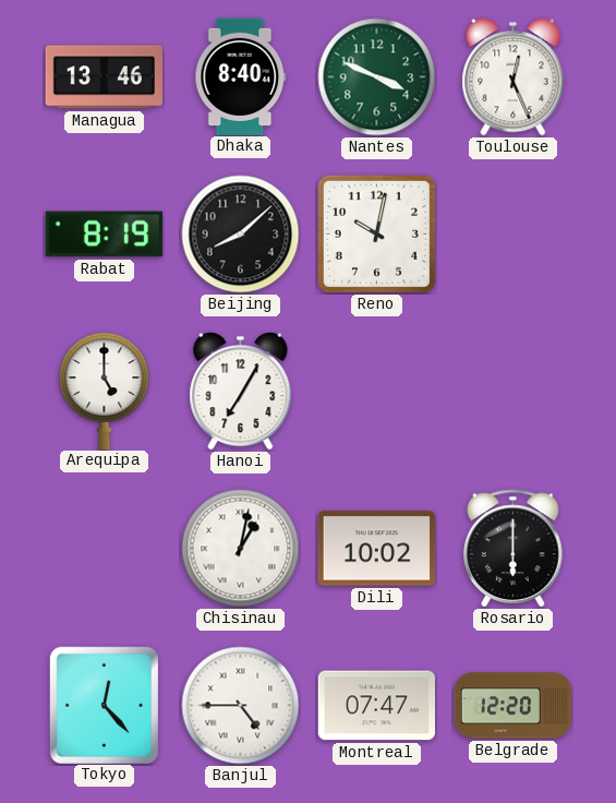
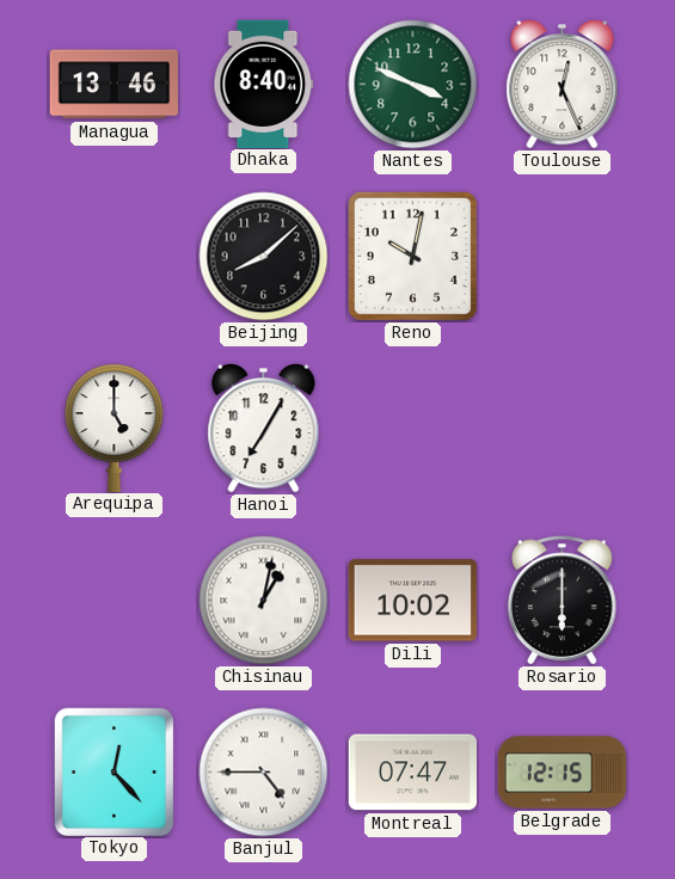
Rabat: 8:19 -> none (104, 235)
Belgrade: 12:20 -> 12:15 (563, 773)
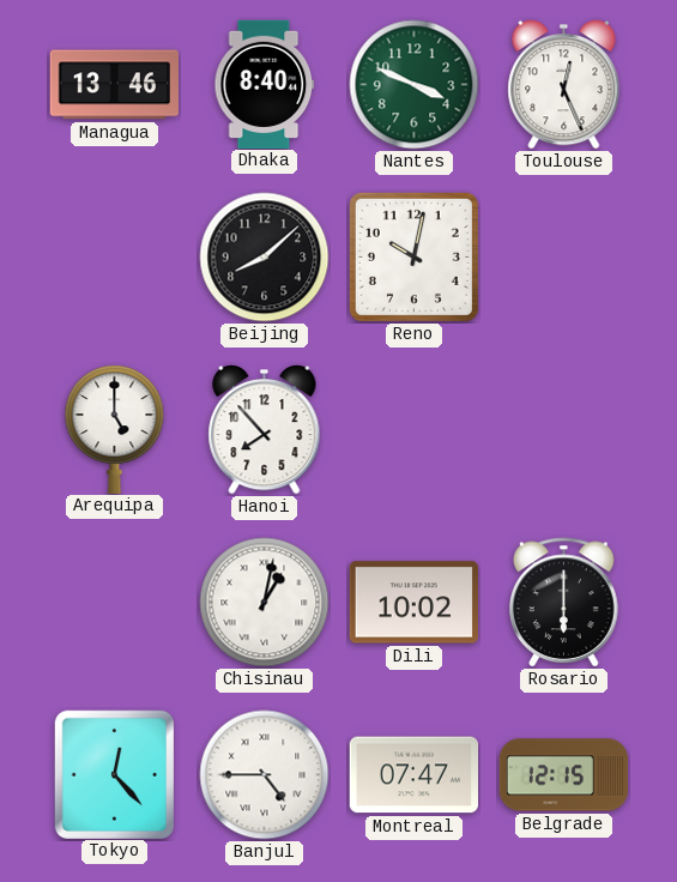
Hanoi: 7:05 -> 7:53 (265, 429)
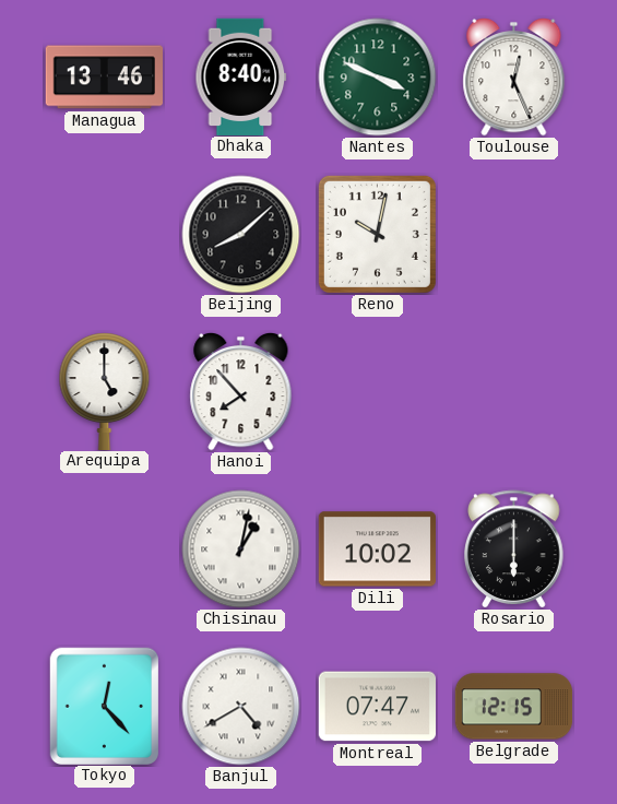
Banjul: 4:45 -> 4:40 (241, 707)
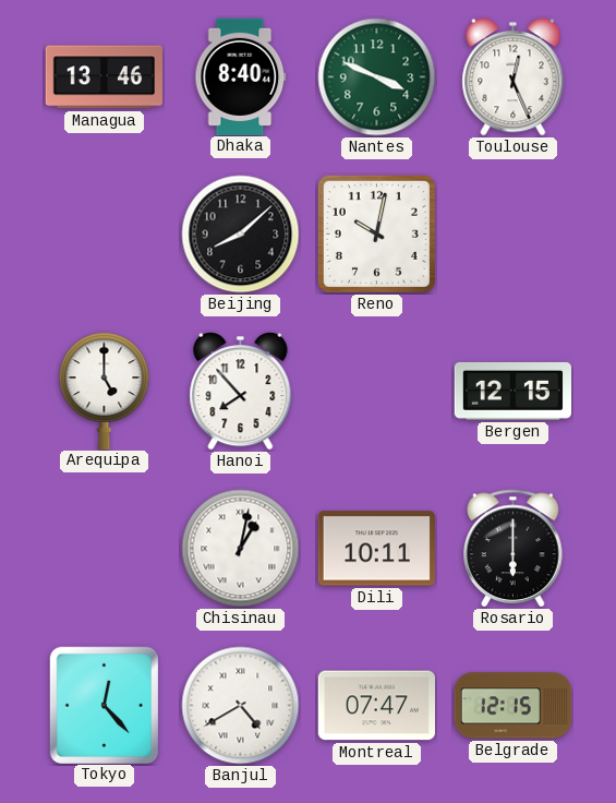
Bergen: none -> 12:15 (512, 391)
Dili: 10:02 -> 10:11 (376, 549)
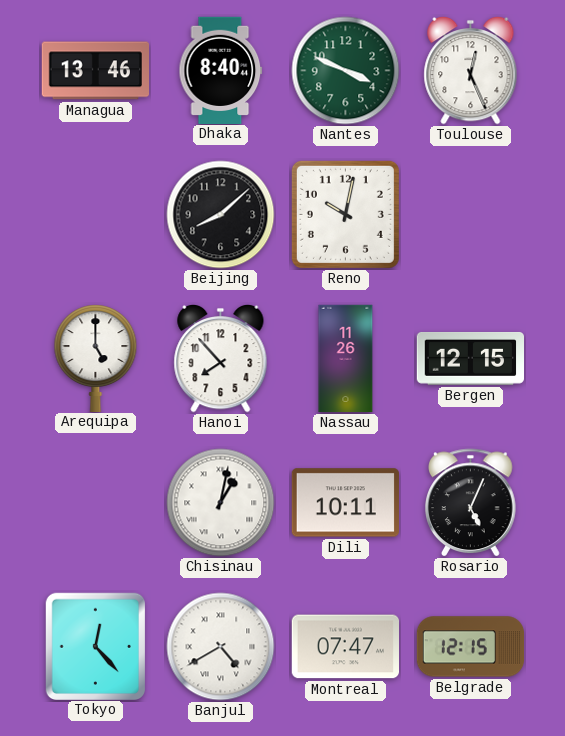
Nassau: none -> 11:26 (346, 359)
Rosario: 6:00 -> 5:04 (471, 503)
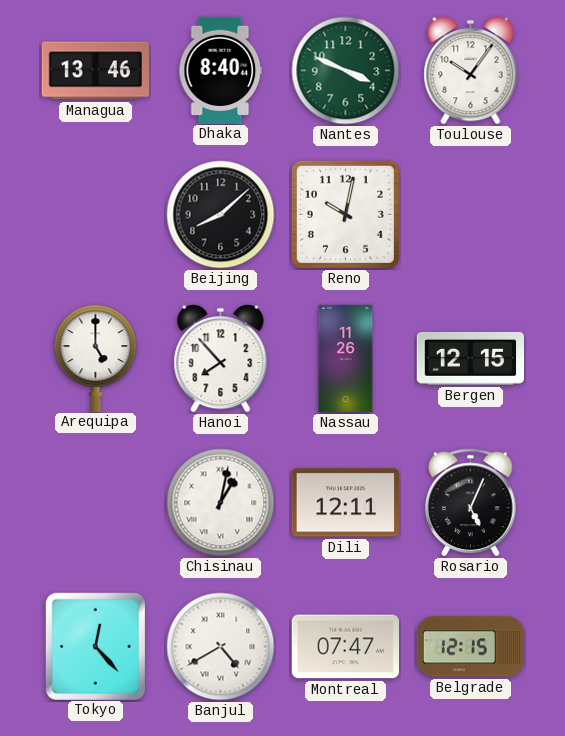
Toulouse: 12:26 -> 10:06 (471, 70)
Dili: 10:11 -> 12:11 (345, 503)
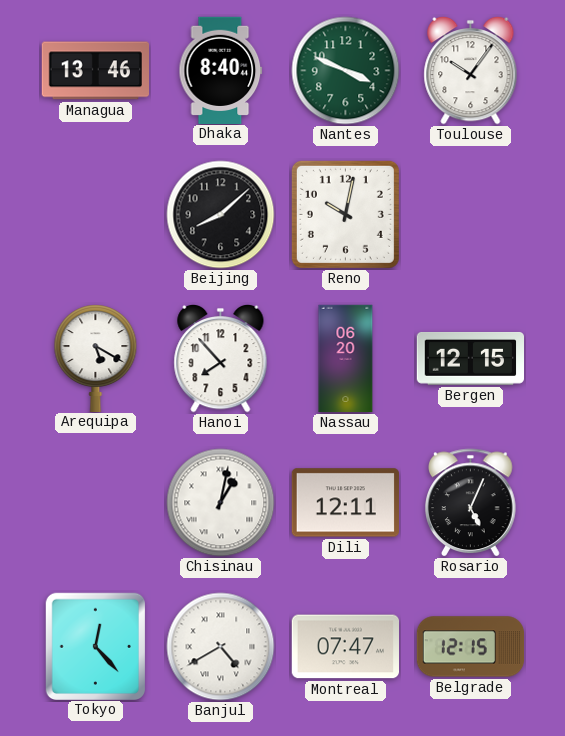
Arequipa: 5:00 -> 5:20 (96, 358)
Nassau: 11:26 -> 06:20 (346, 359)
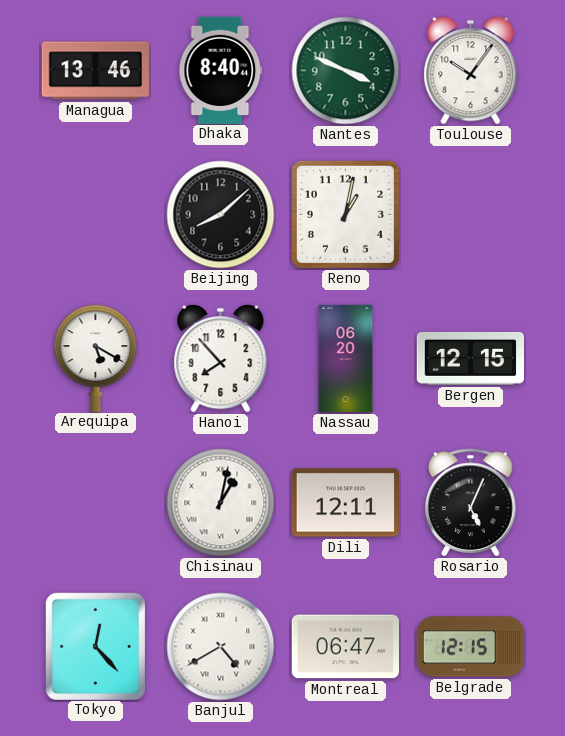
Reno: 10:02 -> 1:02 (345, 214)
Montreal: 07:47 -> 06:47 (345, 647)
